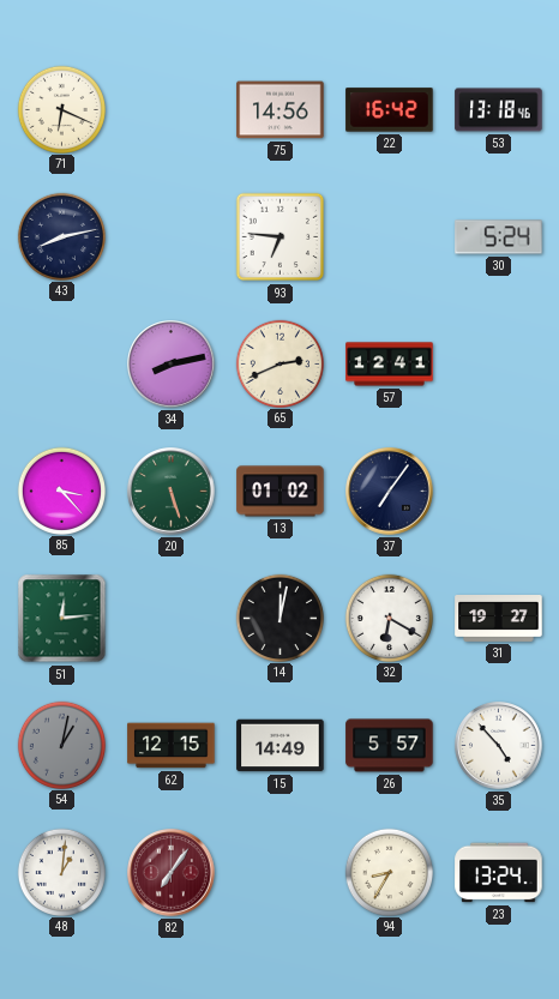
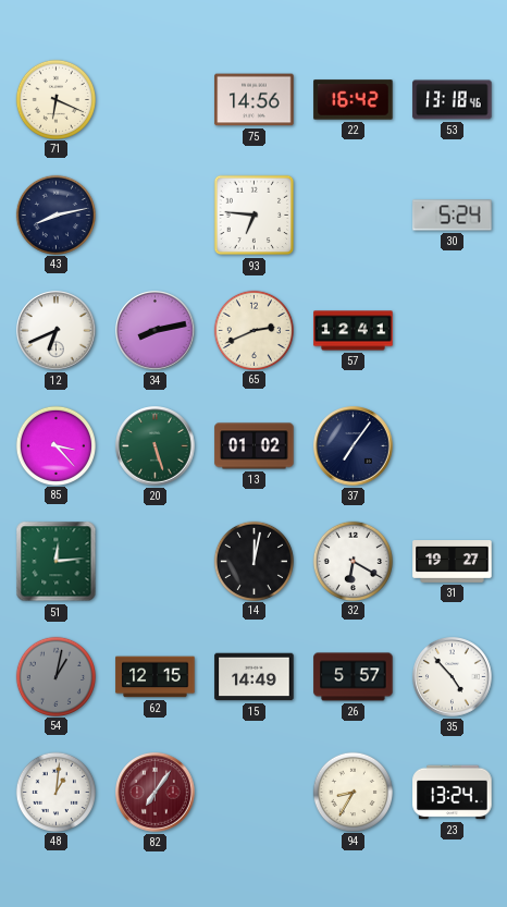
12: none -> 6:41 (57, 331)
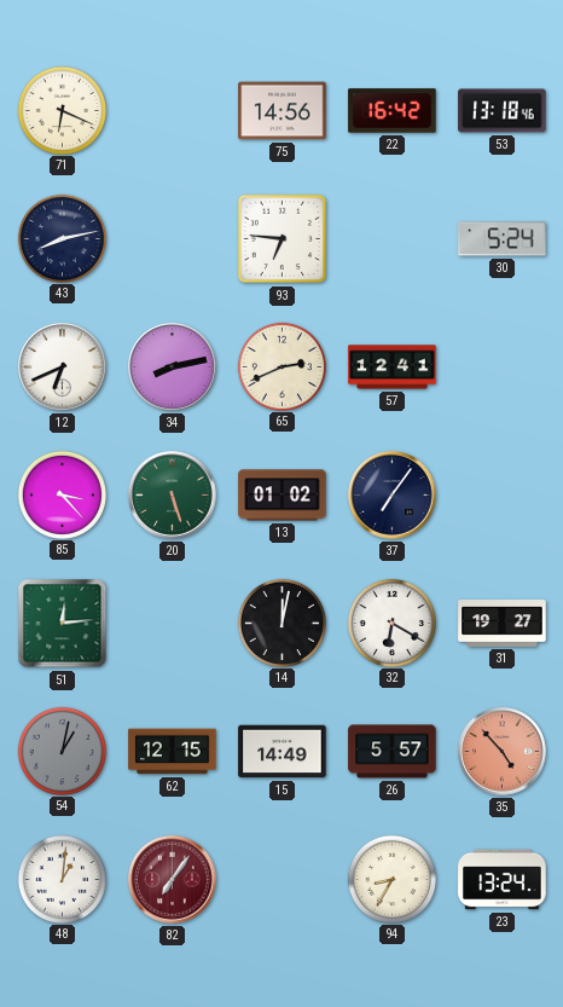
35 dial: white -> salmon (503, 752)
